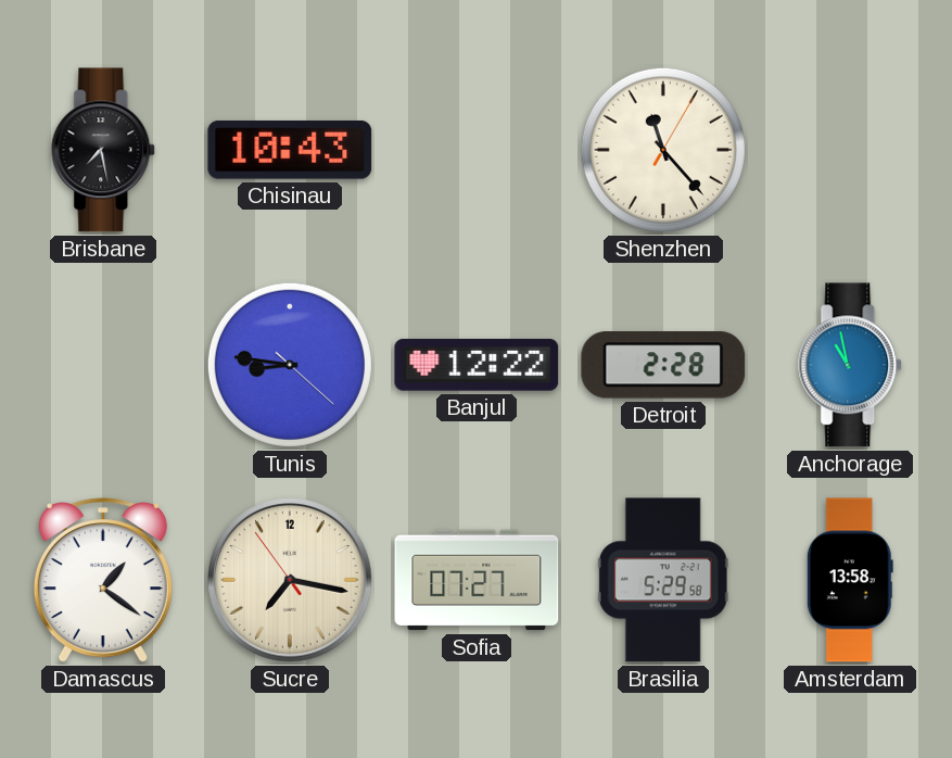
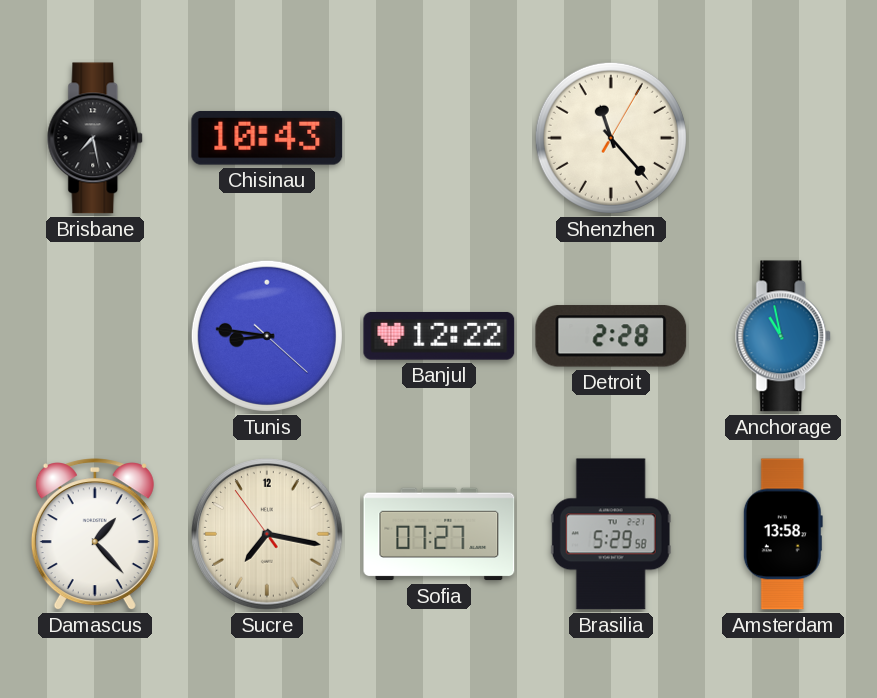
Damascus: 1:21 -> 1:23 (95, 535)
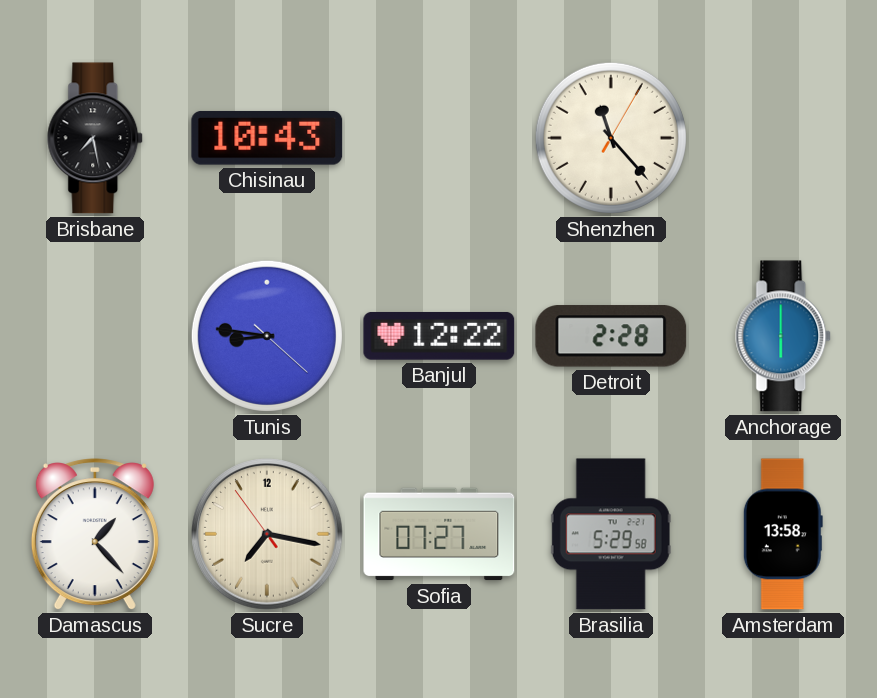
Anchorage: 10:58 -> 6:00 (784, 336)
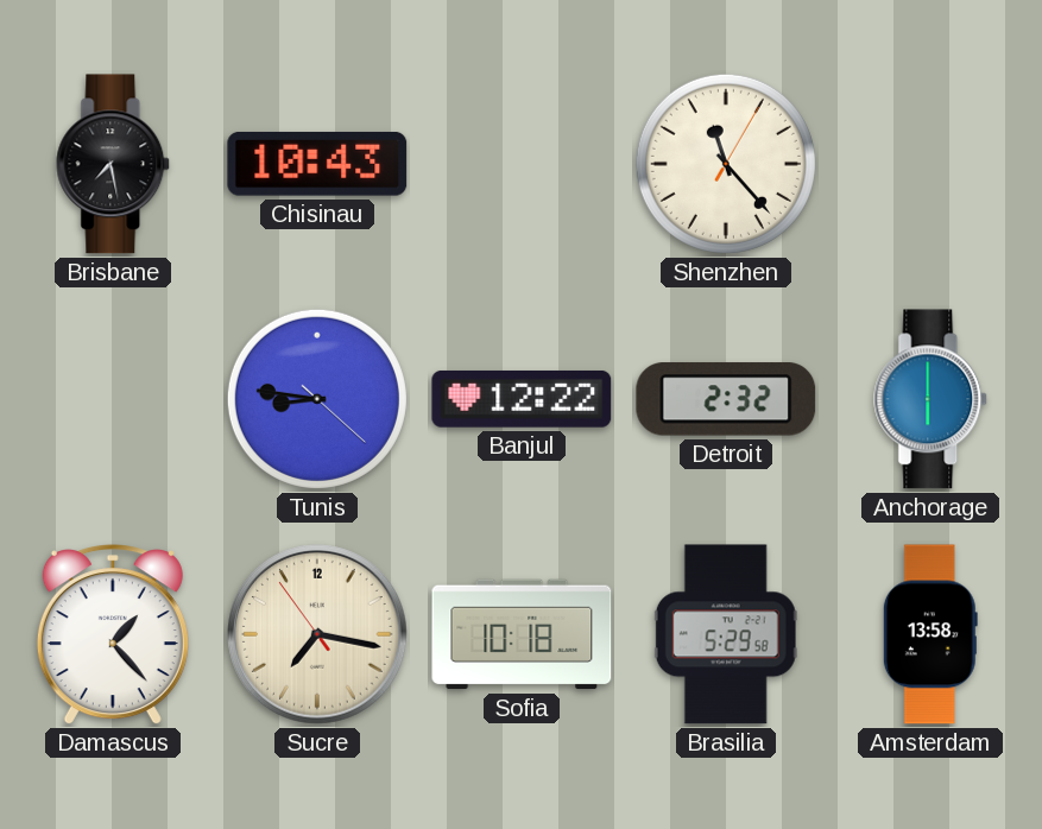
Detroit: 2:28 -> 2:32 (726, 399)
Sofia: 07:27 -> 10:18 (522, 634)
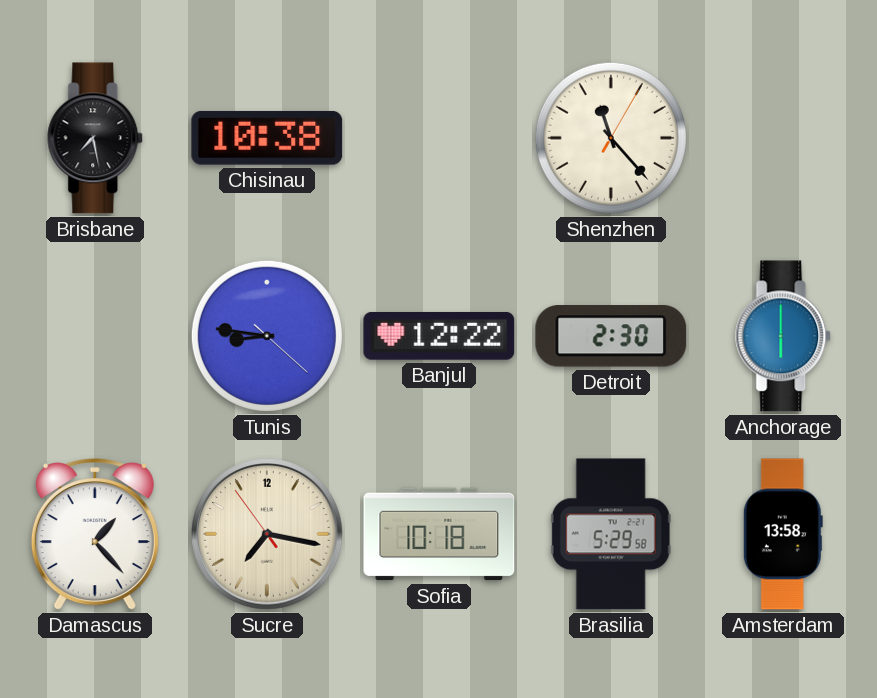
Chisinau: 10:43 -> 10:38 (267, 138)
Detroit: 2:32 -> 2:30 (611, 336)
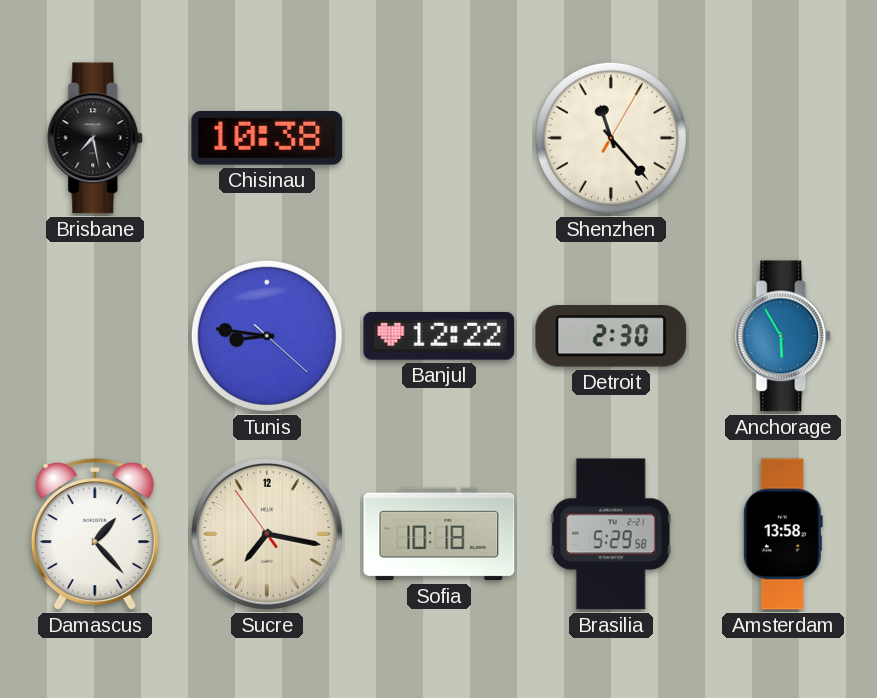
Anchorage: 6:00 -> 5:55 (784, 336)
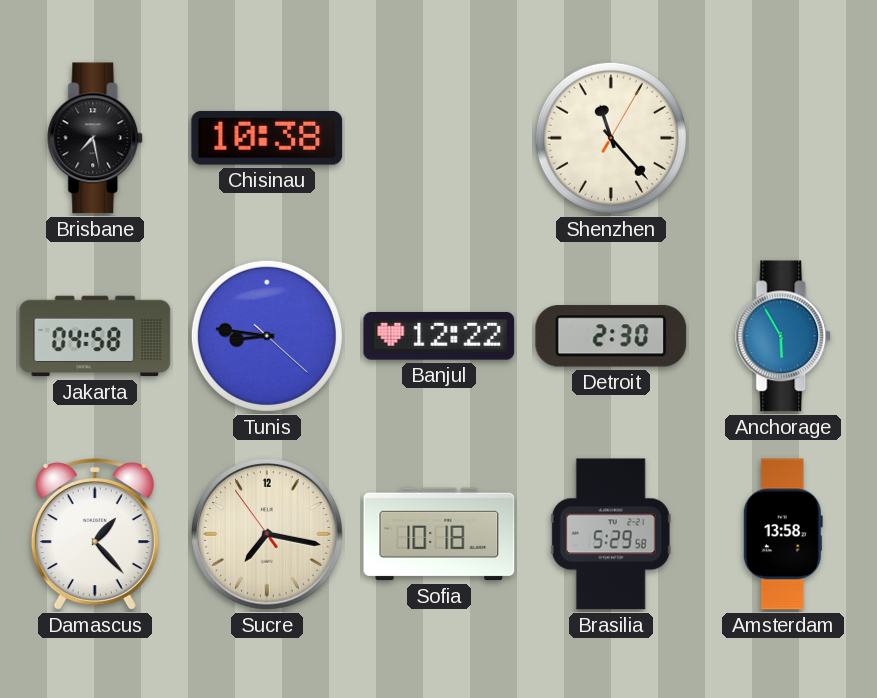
Jakarta: none -> 04:58 (95, 336)
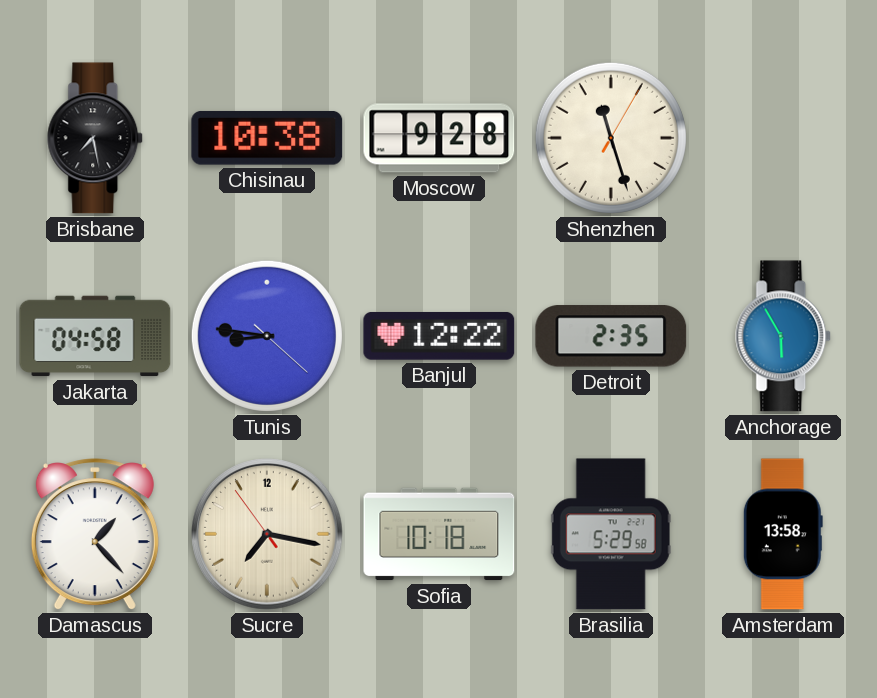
Moscow: none -> 9:28 (439, 138)
Shenzhen: 11:23 -> 11:27 (611, 138)
Detroit: 2:30 -> 2:35 (611, 336)
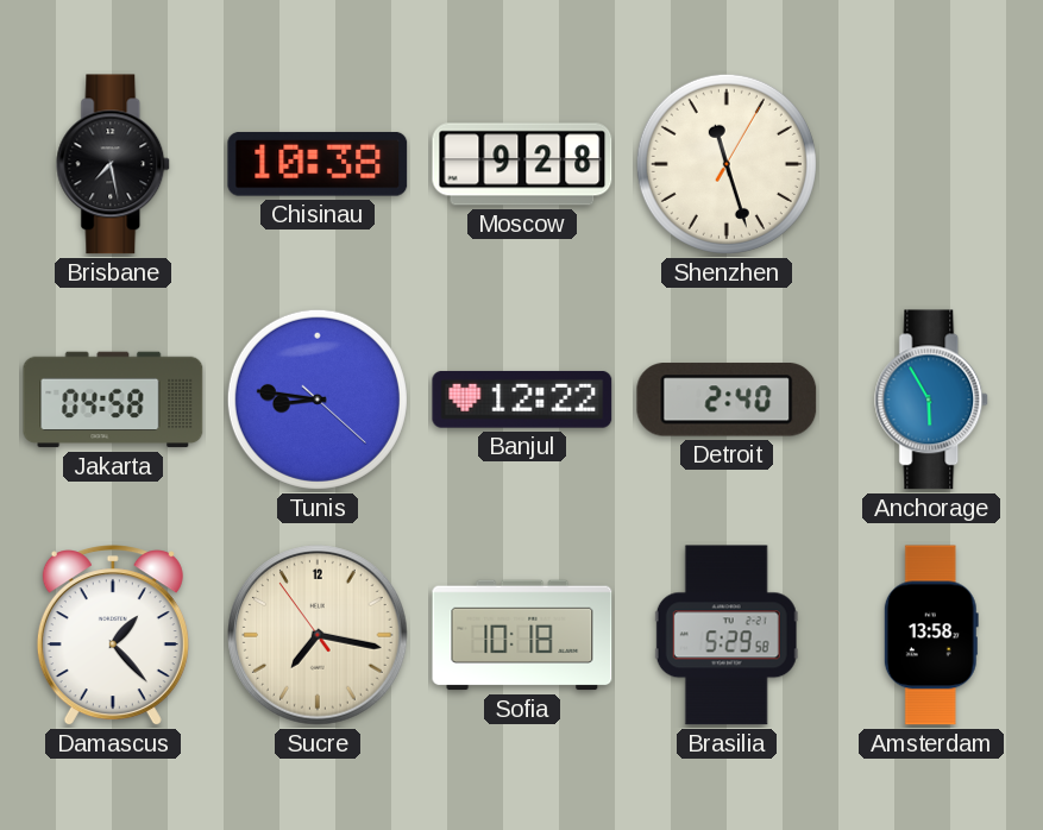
Detroit: 2:35 -> 2:40 (727, 400)
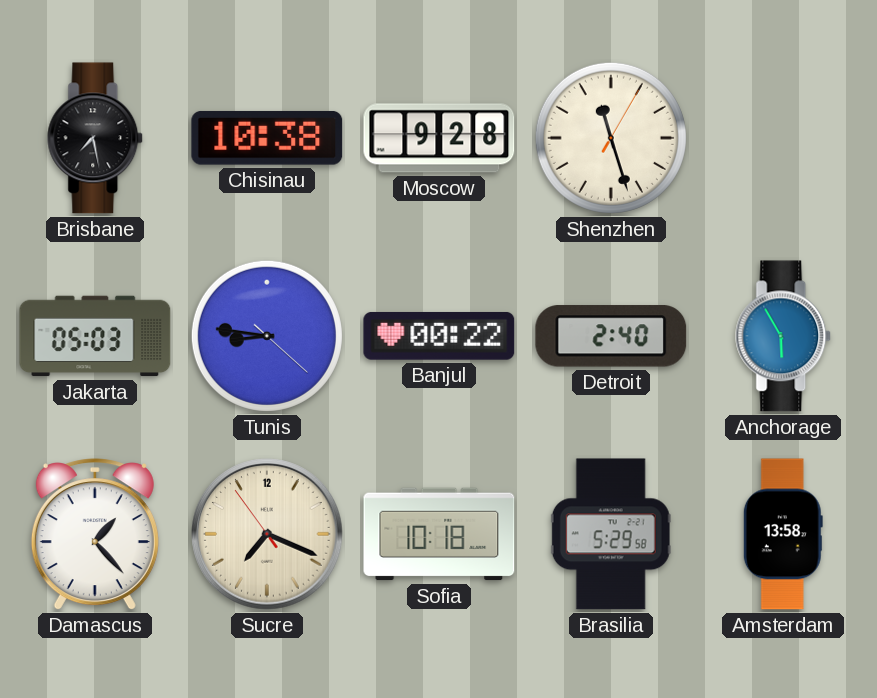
Jakarta: 04:58 -> 05:03 (95, 336)
Banjul: 12:22 -> 00:22 (439, 336)
Sucre: 7:16 -> 7:18 (267, 534)
